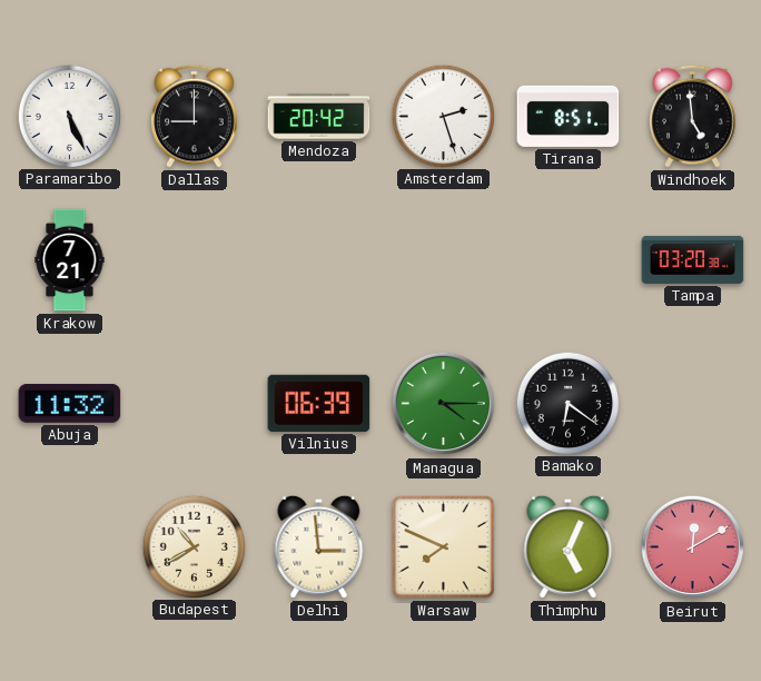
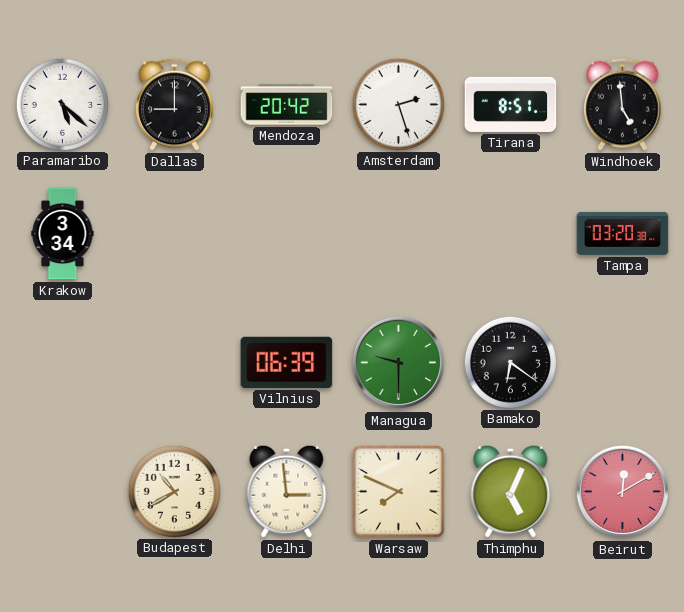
Paramaribo: 5:26 -> 5:22 (62, 104)
Krakow: 7:21 -> 3:34 (63, 234)
Abuja: 11:32 -> none (70, 403)
Managua: 4:15 -> 9:30 (399, 363)
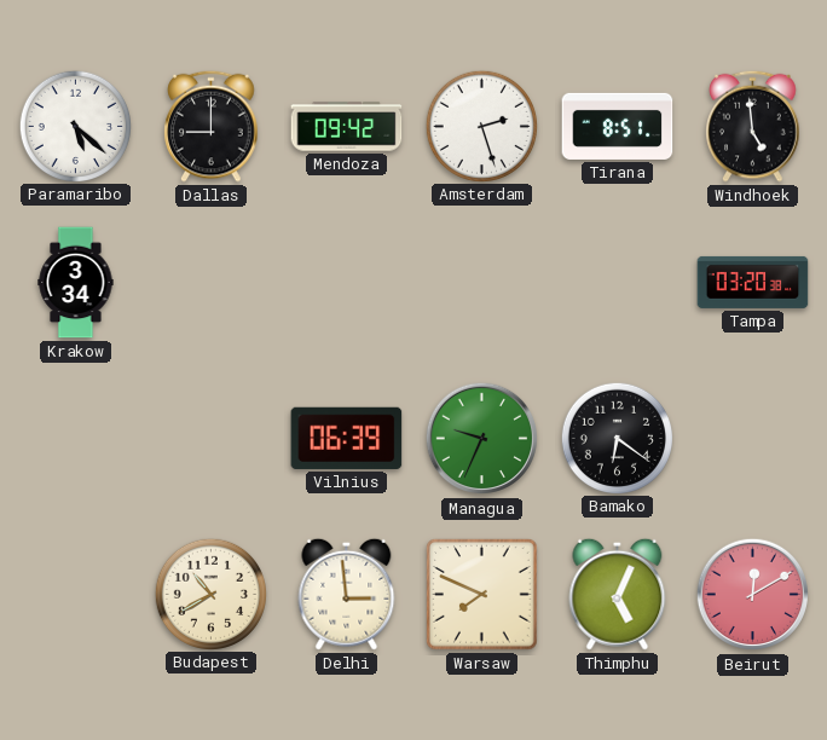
Mendoza: 20:42 -> 09:42 (347, 127)
Managua: 9:30 -> 9:34 (482, 439)
